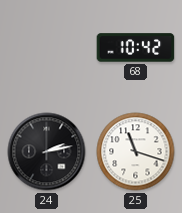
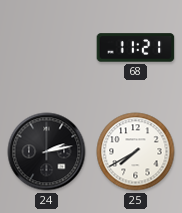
68: 10:42 -> 11:21 (136, 48)
25: 11:18 -> 7:40 (136, 152)
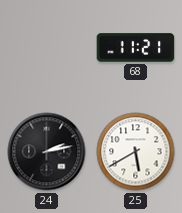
25: 7:40 -> 5:40 (136, 152)
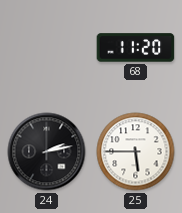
68: 11:21 -> 11:20 (136, 48)
25: 5:40 -> 5:45 (136, 152)
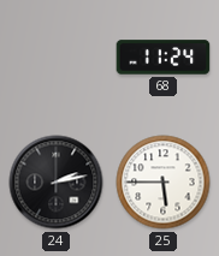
68: 11:20 -> 11:24 (164, 58)
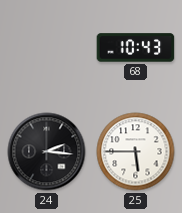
68: 11:24 -> 10:43 (136, 48)
24: 2:13 -> 2:16 (47, 152)
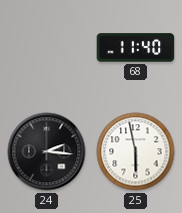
68: 10:43 -> 11:40 (136, 48)
25: 5:45 -> 5:58 (136, 152)
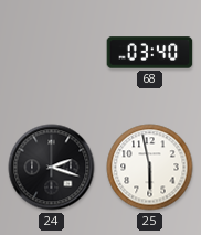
68: 11:40 -> 03:40 (150, 53)
24: 2:16 -> 2:18 (52, 168)
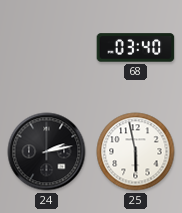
24: 2:18 -> 2:13 (47, 152)
